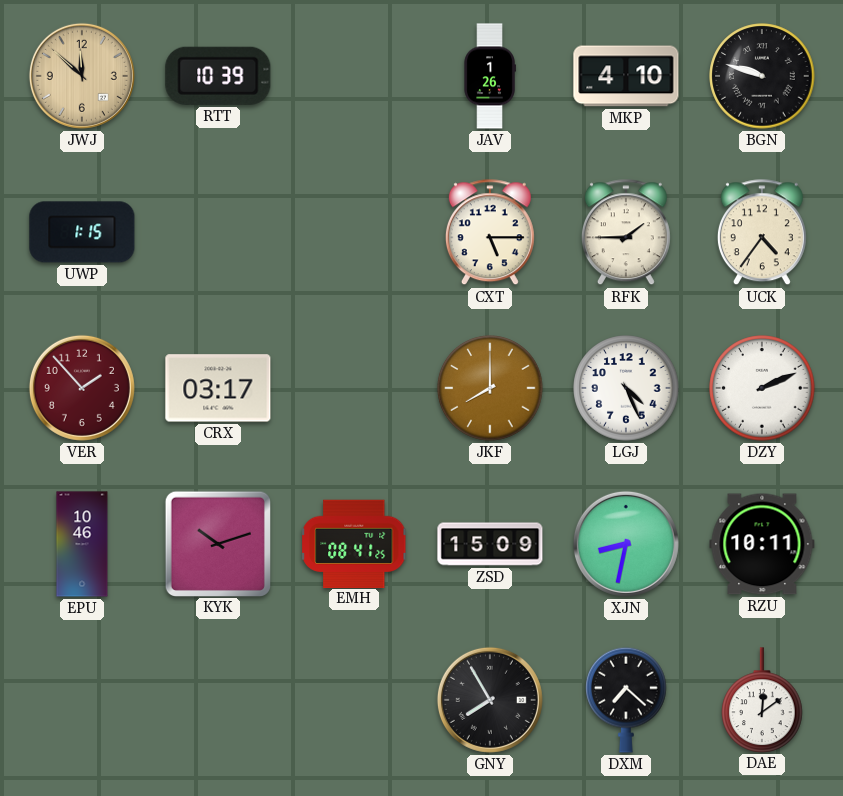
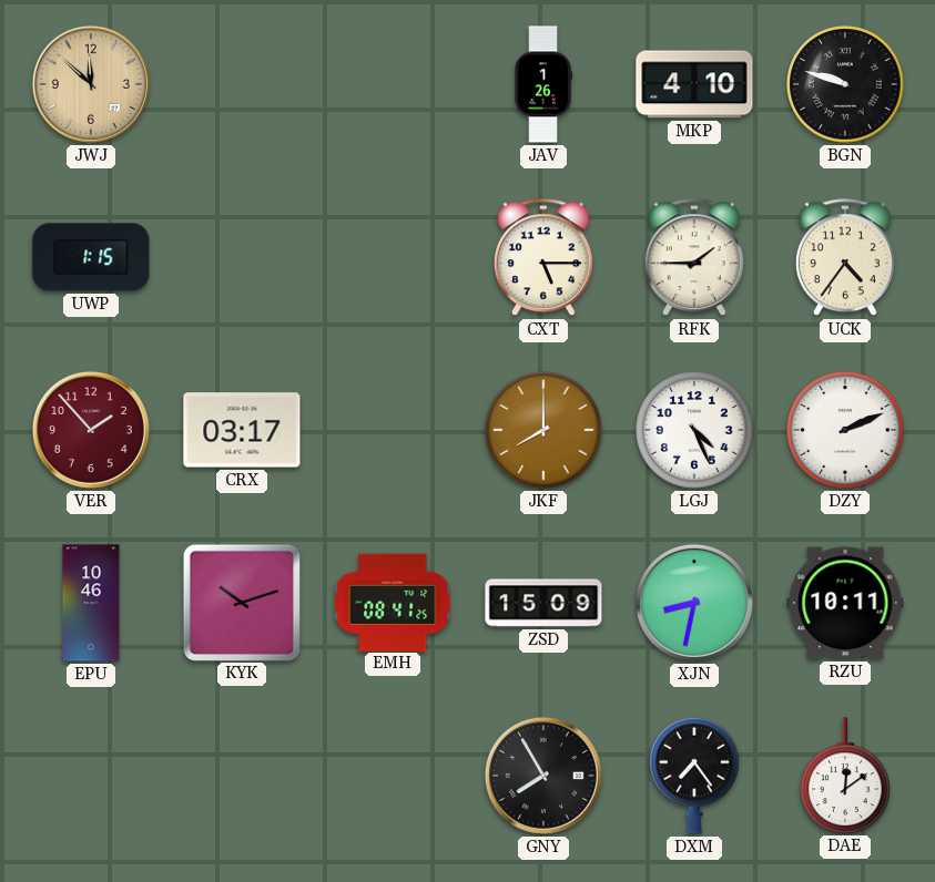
RTT: 10:39 -> none (218, 76)
DXM: 7:22 -> 7:24 (694, 776)
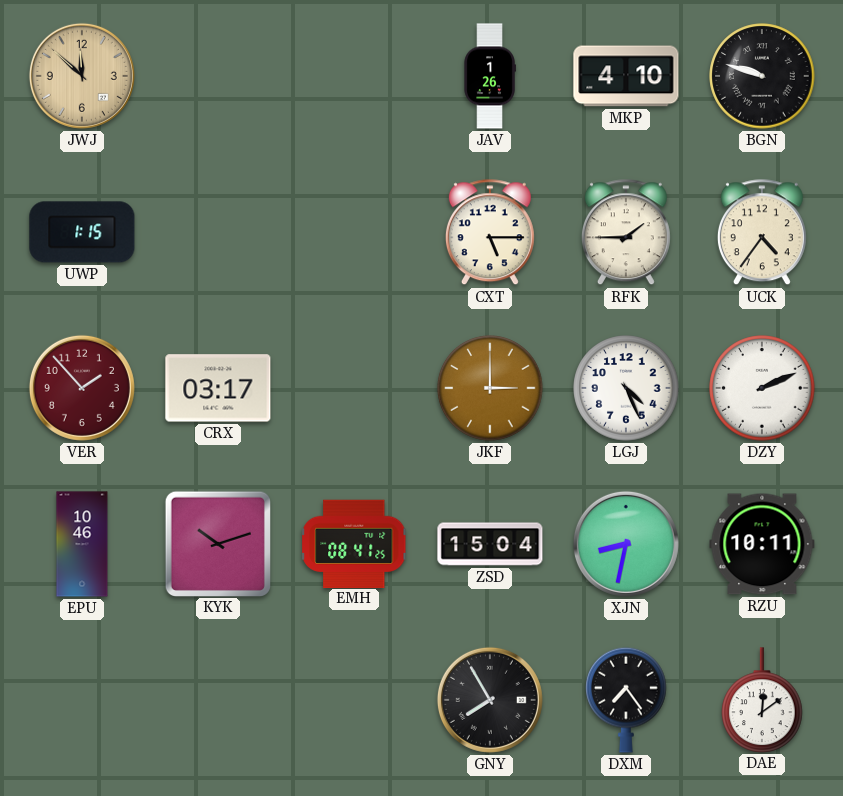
JKF: 8:00 -> 3:00 (490, 388)
ZSD: 15:09 -> 15:04 (490, 544)
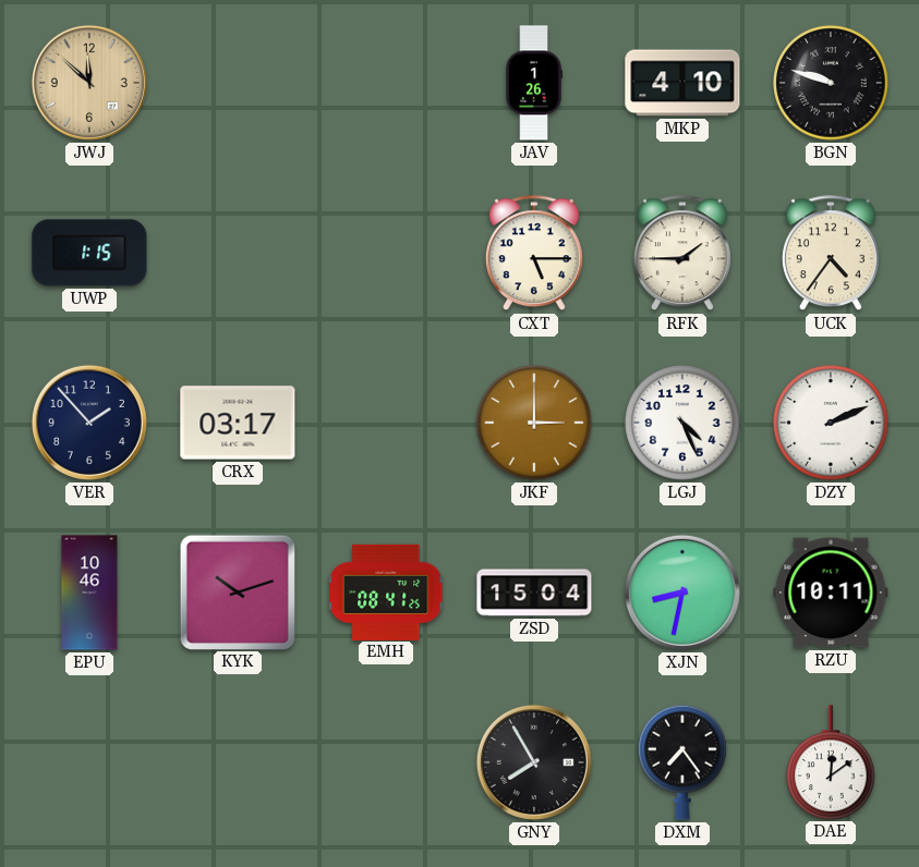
VER dial: burgundy -> navy (89, 423)
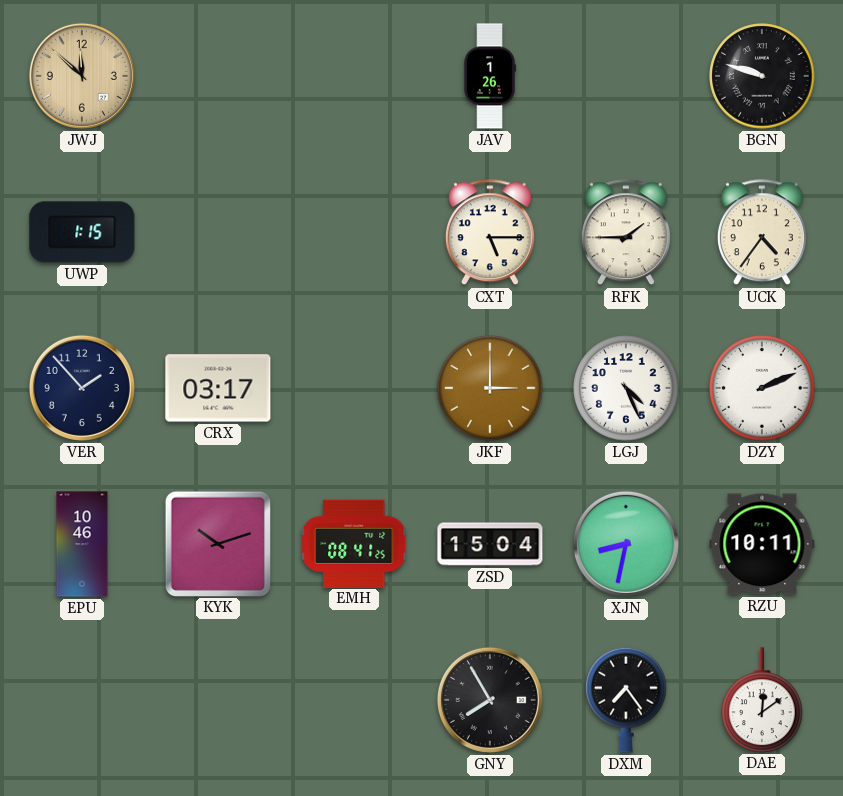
MKP: 4:10 -> none (682, 83)
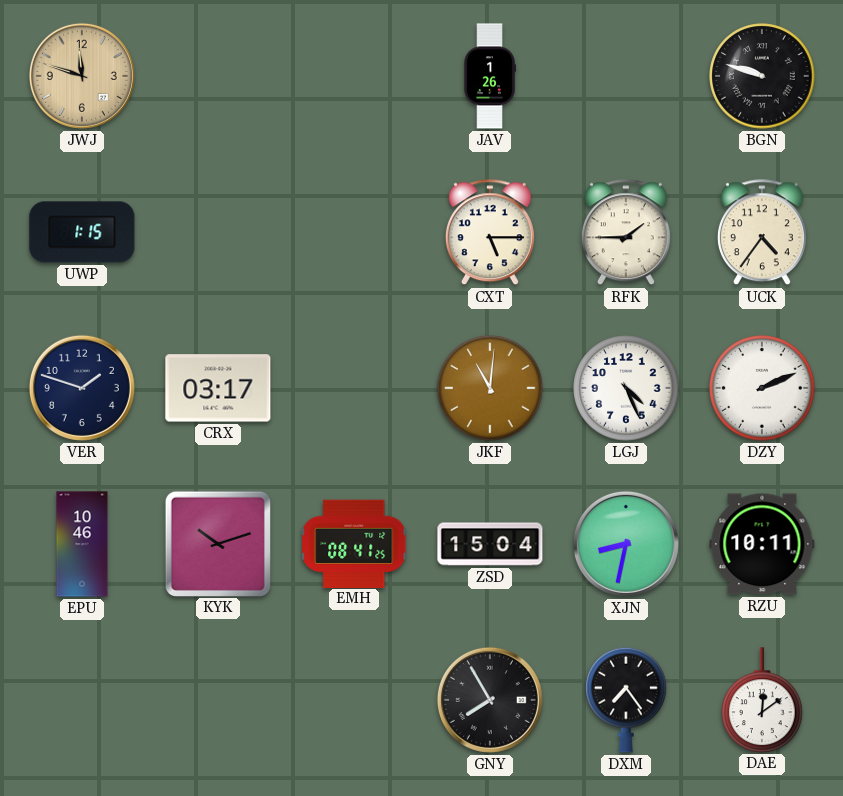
JWJ: 11:52 -> 11:48 (82, 76)
VER: 1:53 -> 1:48 (82, 388)
JKF: 3:00 -> 11:01 (490, 388)
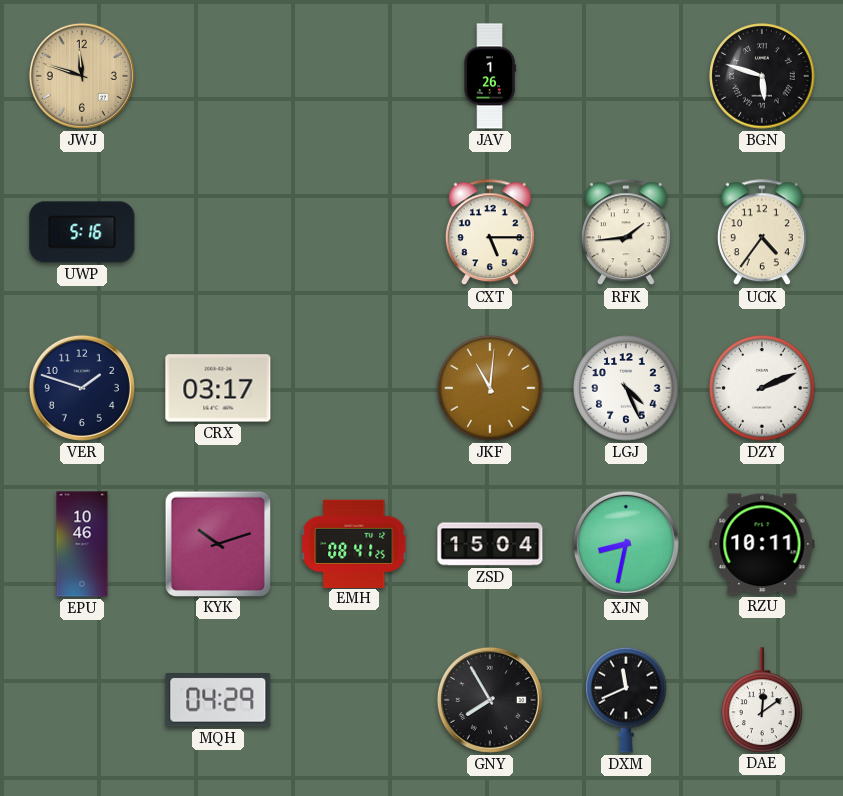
BGN: 9:48 -> 5:48 (762, 76)
UWP: 1:15 -> 5:16 (82, 232)
RFK: 1:45 -> 1:44 (626, 233)
MQH: none -> 04:29 (218, 700)
DXM: 7:24 -> 11:41 (626, 700)
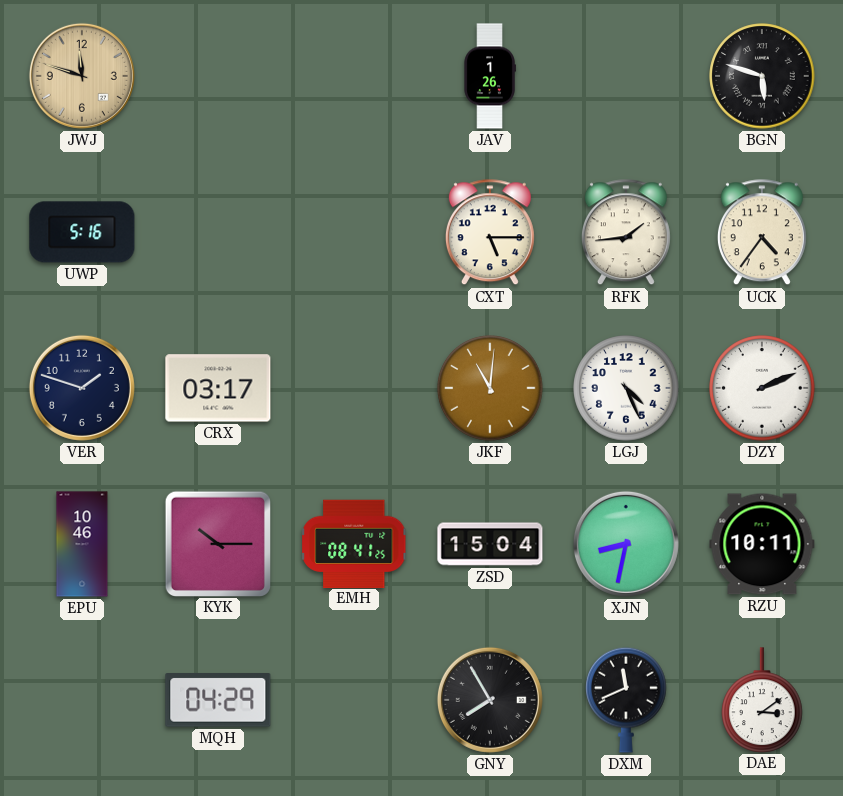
KYK: 10:12 -> 10:15 (217, 543)
DAE: 12:09 -> 3:09 (762, 700)
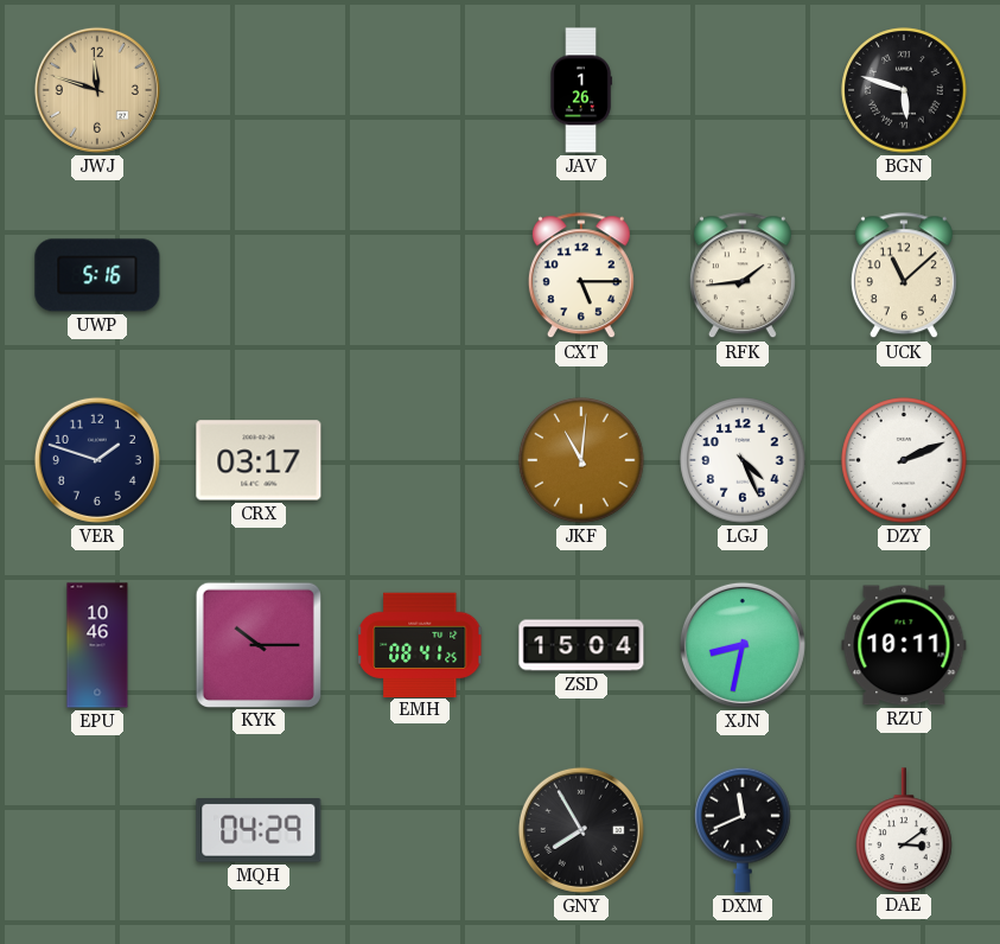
UCK: 4:36 -> 11:08 (904, 276)
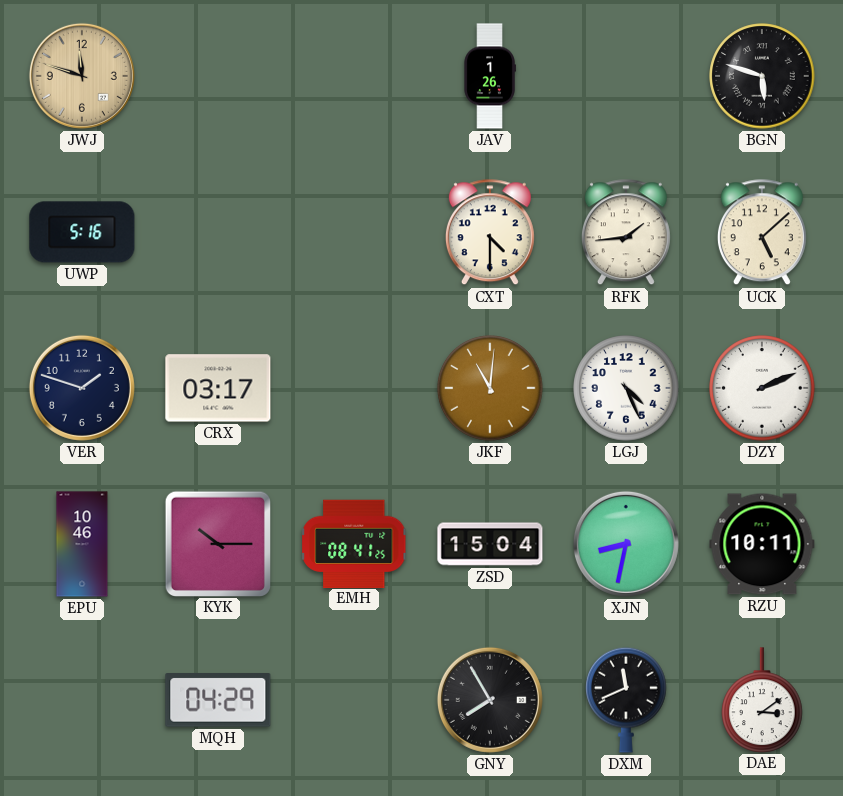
CXT: 5:15 -> 4:30 (490, 233)
UCK: 11:08 -> 5:08 (762, 233)
